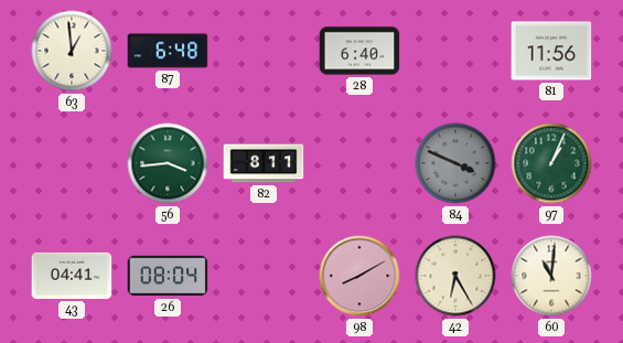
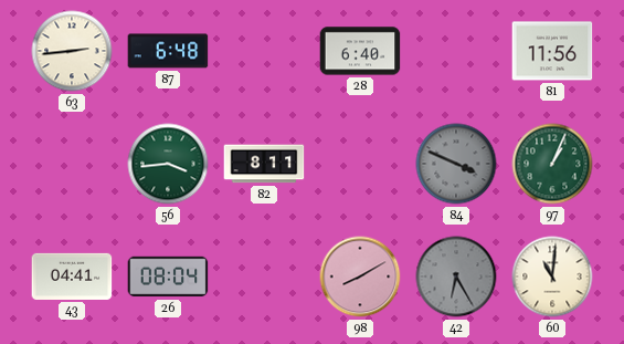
63: 12:59 -> 2:44 (72, 51)
42 dial: cream -> grey (456, 277)
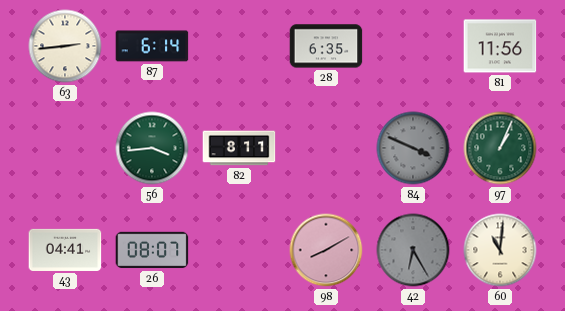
87: 6:48 -> 6:14 (152, 46)
28: 6:40 -> 6:35 (326, 46)
26: 08:04 -> 08:07 (152, 250)
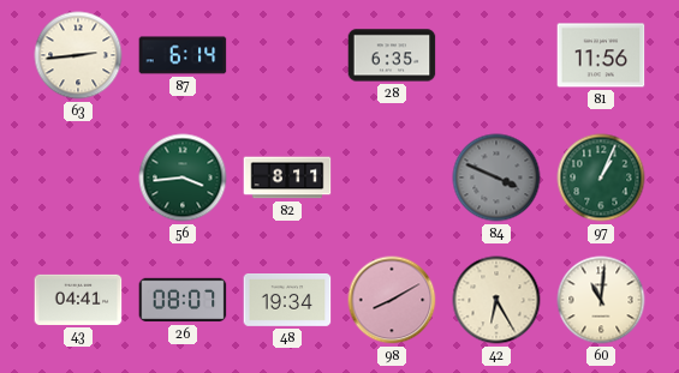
48: none -> 19:34 (287, 301)
42 dial: grey -> cream (496, 300)
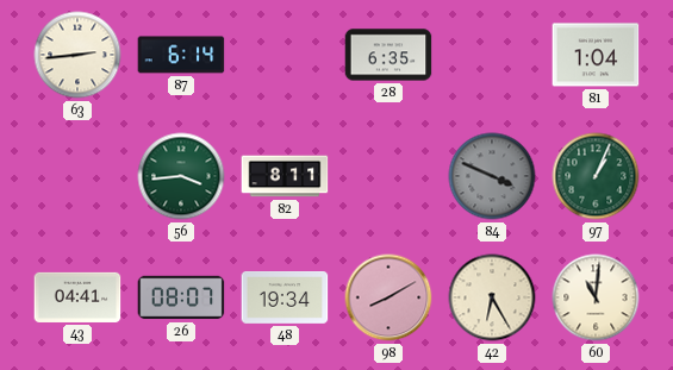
81: 11:56 -> 1:04 (596, 55)
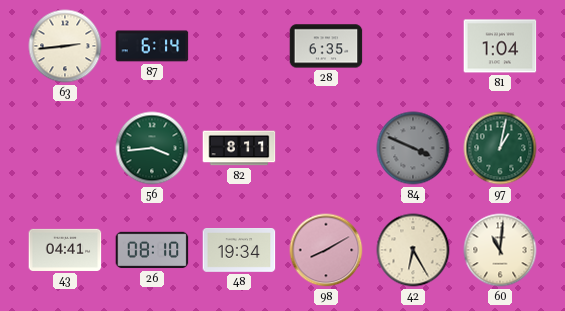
97: 1:04 -> 1:02 (500, 148)
26: 08:07 -> 08:10 (152, 250)
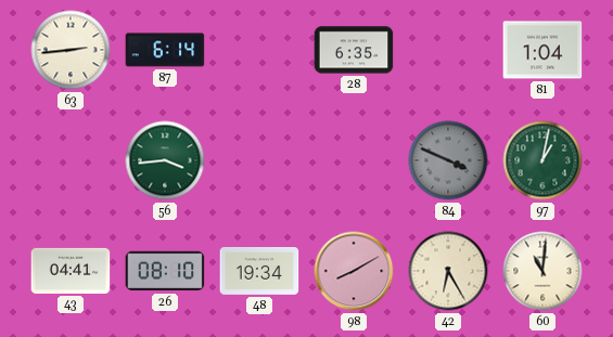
82: 8:11 -> none (239, 148)
